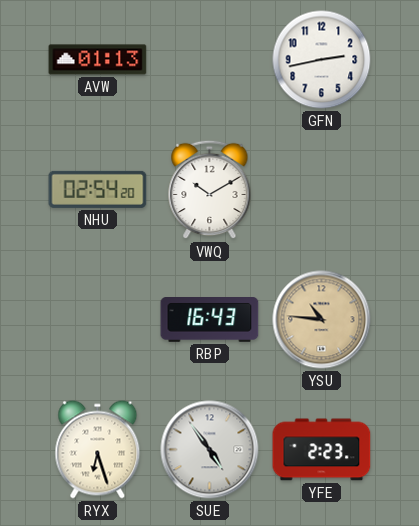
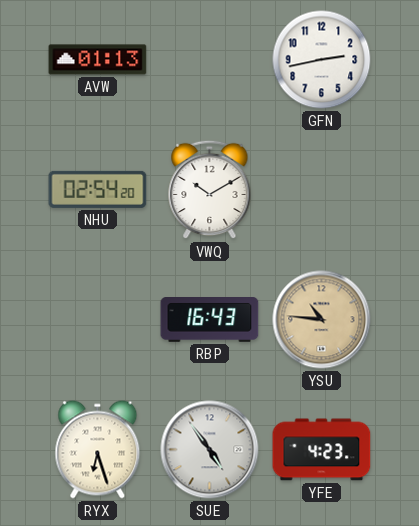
YFE: 2:23 -> 4:23 (322, 450)
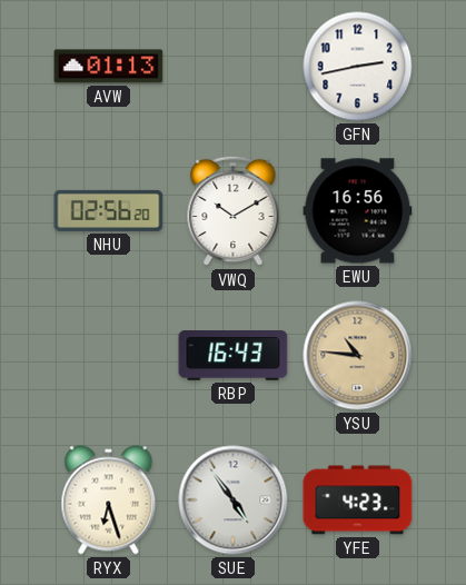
NHU: 02:54 -> 02:56 (109, 210)
EWU: none -> 16:56 (358, 211)
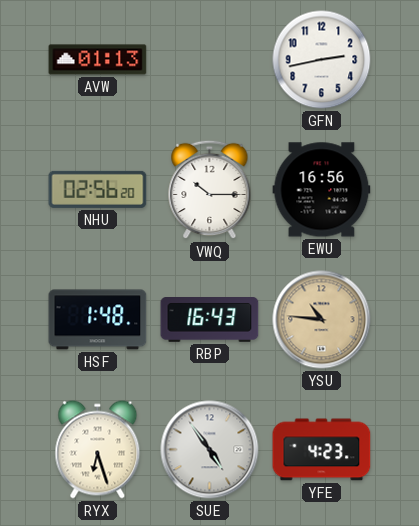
VWQ: 10:10 -> 10:15 (210, 190)
HSF: none -> 1:48 (98, 320)
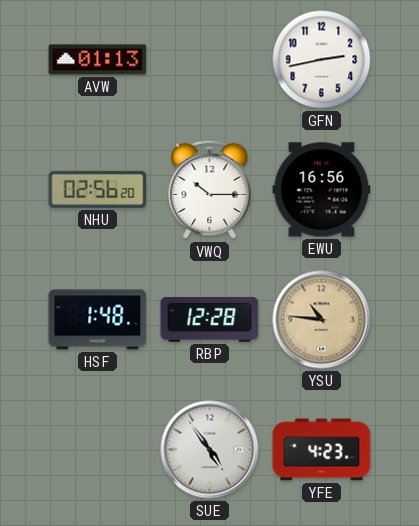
RBP: 16:43 -> 12:28 (210, 320)
RYX: 6:27 -> none (98, 450)
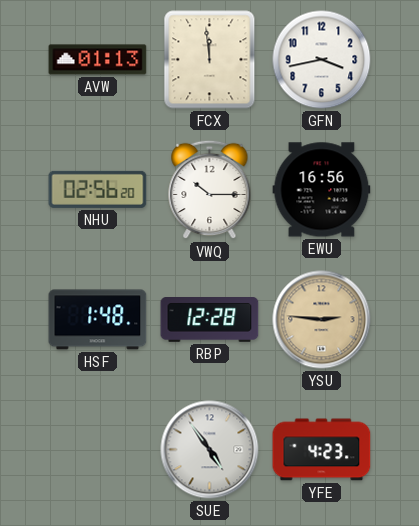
FCX: none -> 11:59 (210, 60)
GFN: 2:43 -> 3:43 (322, 60)
YSU: 10:46 -> 2:46 (322, 320)
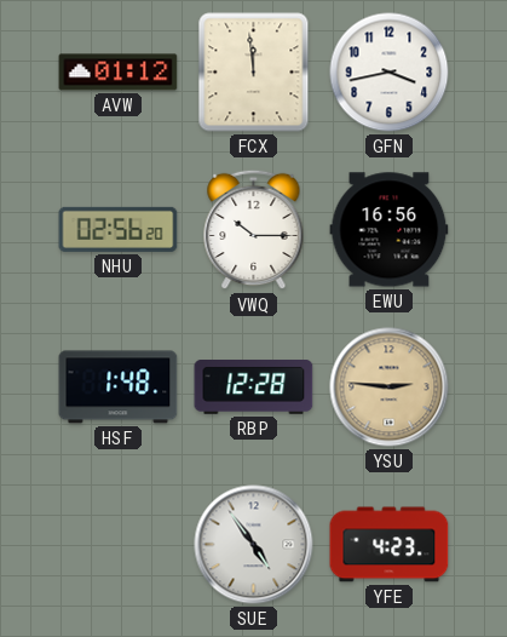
AVW: 01:13 -> 01:12 (119, 73)
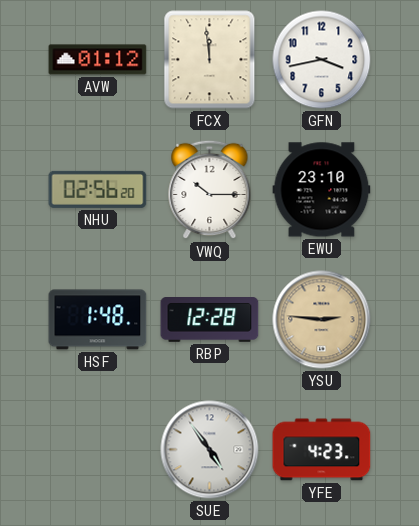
EWU: 16:56 -> 23:10 (322, 190)
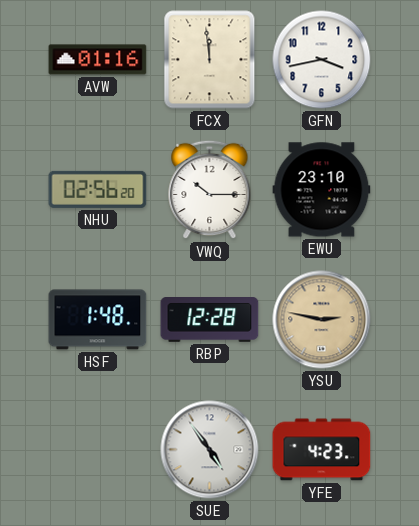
AVW: 01:12 -> 01:16 (98, 60)
YSU: 2:46 -> 2:47 (322, 320)
